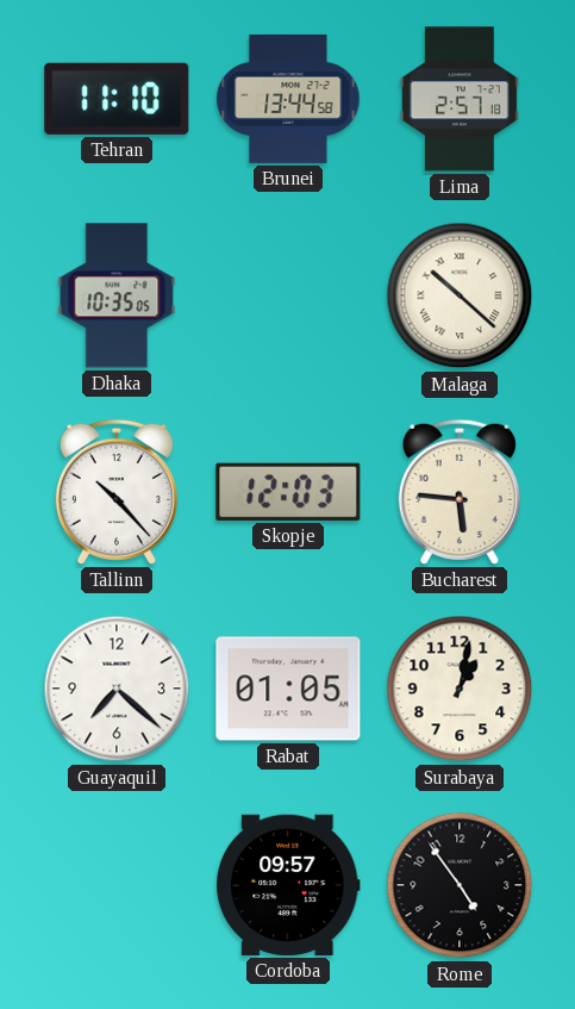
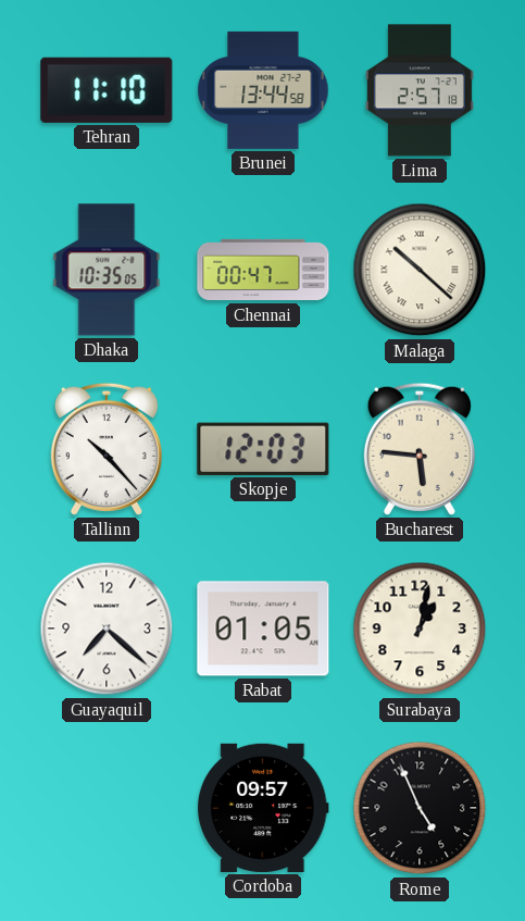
Chennai: none -> 00:47 (263, 270)
Rome: 4:54 -> 4:56 (420, 808)
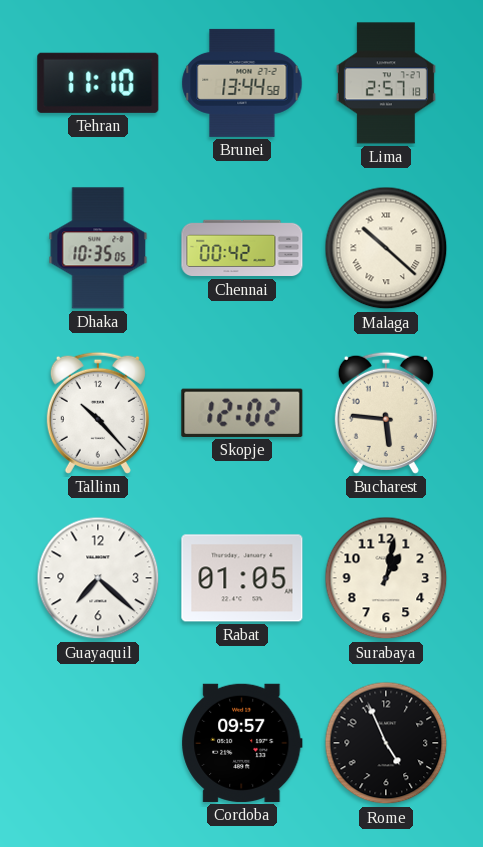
Chennai: 00:47 -> 00:42 (242, 248)
Skopje: 12:03 -> 12:02 (242, 413)
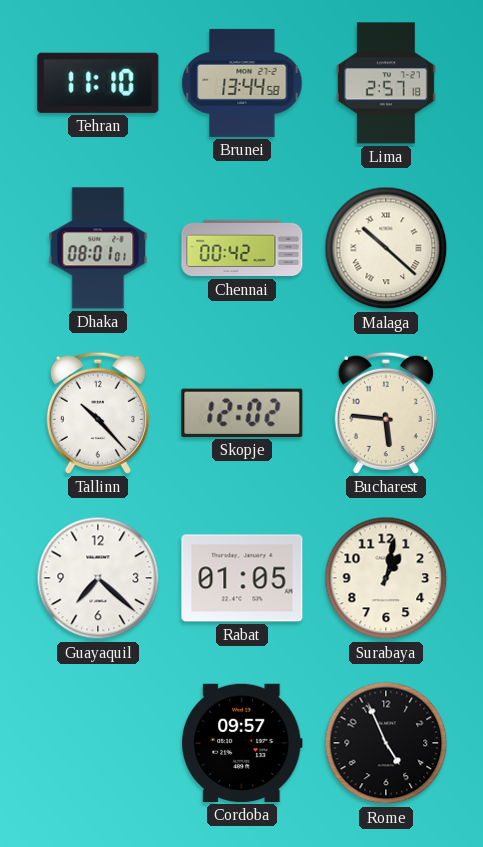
Dhaka: 10:35 -> 08:01 (98, 248)
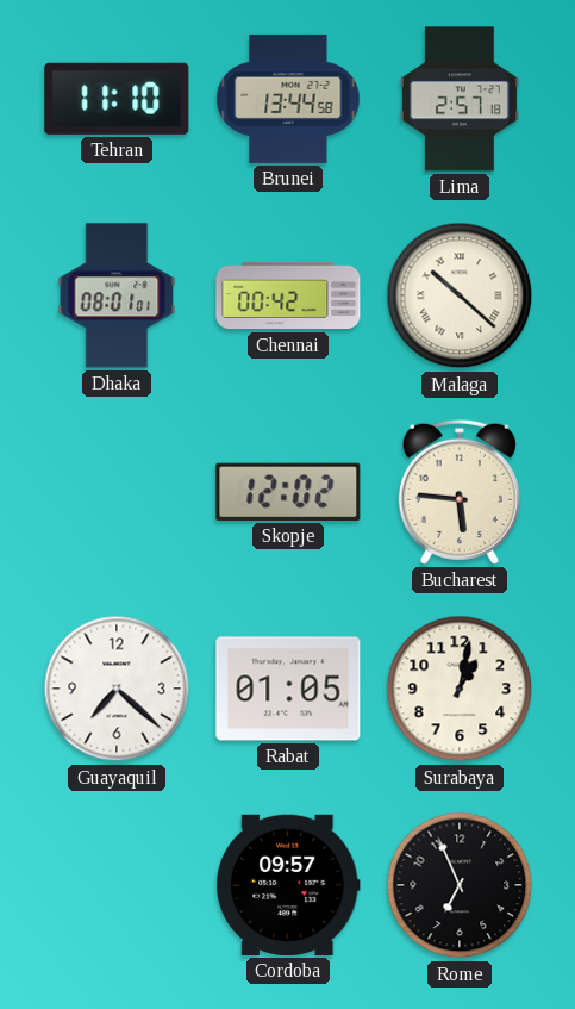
Tallinn: 10:23 -> none (98, 413)
Rome: 4:56 -> 6:56 (460, 885)
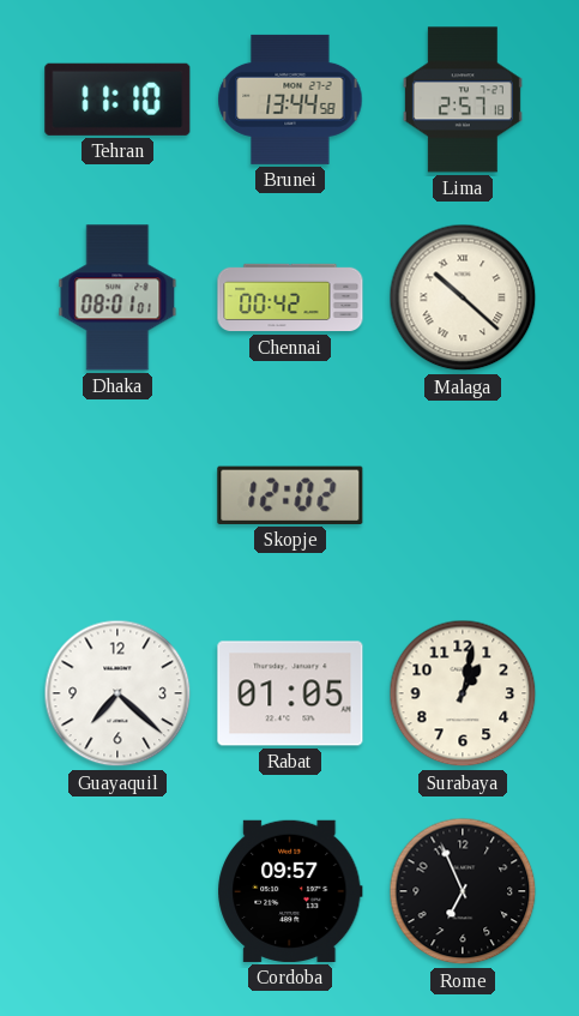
Bucharest: 5:46 -> none (460, 492)
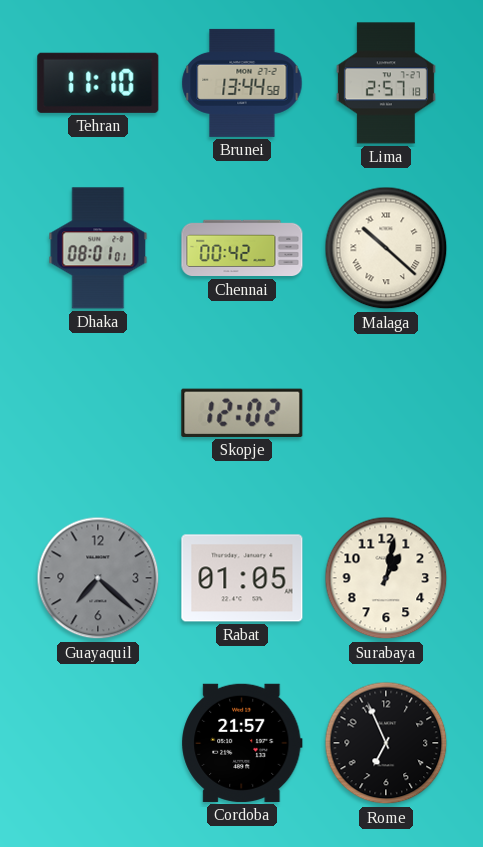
Guayaquil dial: white -> grey (98, 578)
Cordoba: 09:57 -> 21:57 (242, 743)
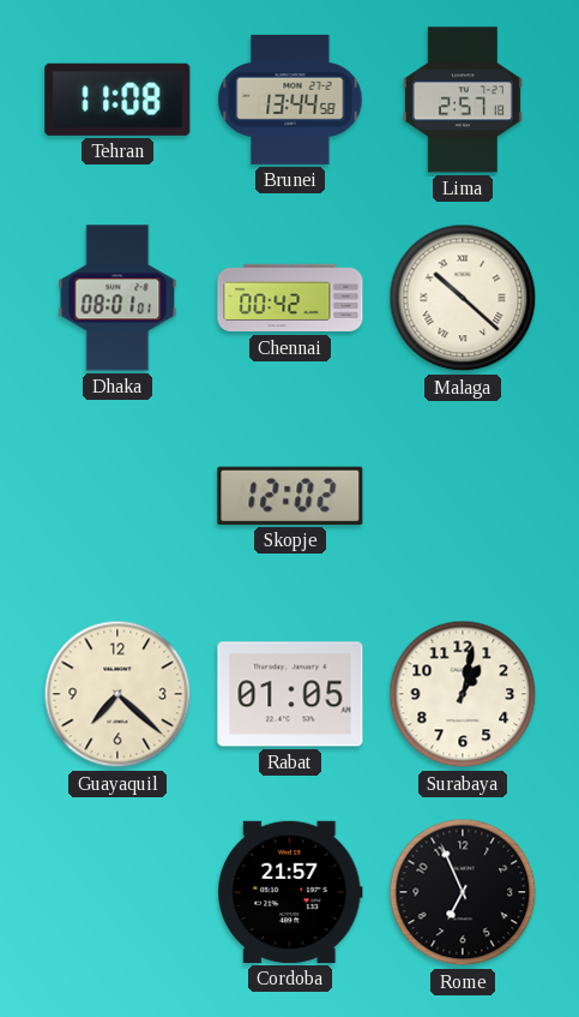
Tehran: 11:10 -> 11:08 (117, 100)
Guayaquil dial: grey -> cream (117, 694)
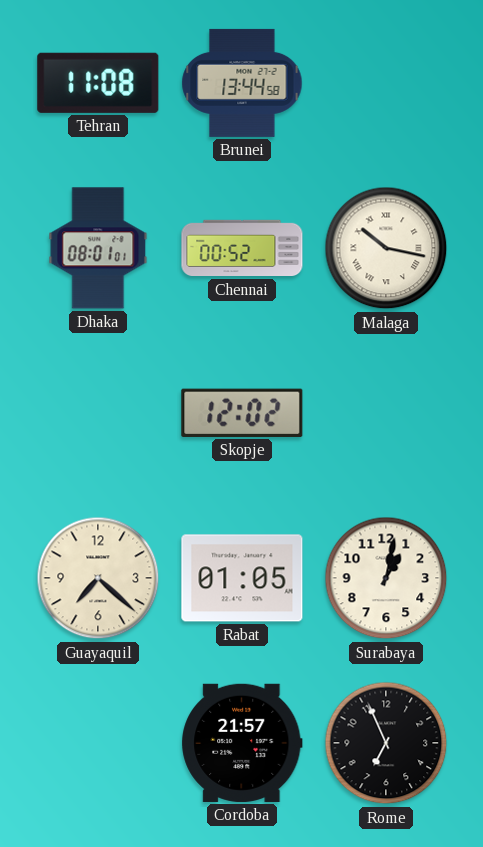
Lima: 2:57 -> none (463, 100)
Chennai: 00:42 -> 00:52 (242, 248)
Malaga: 10:22 -> 10:17 (386, 248)
